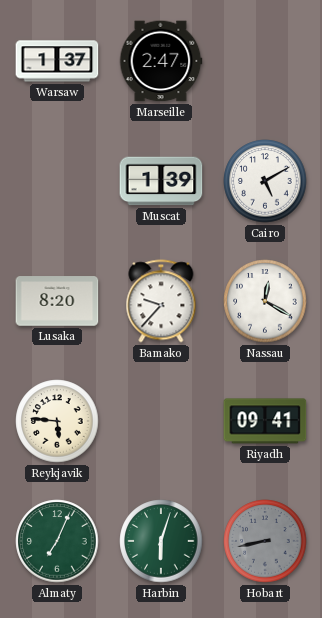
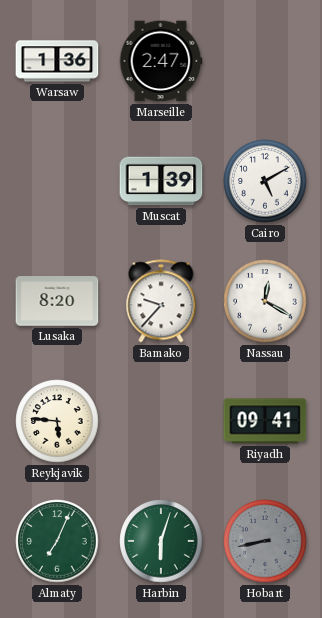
Warsaw: 1:37 -> 1:36 (57, 61)
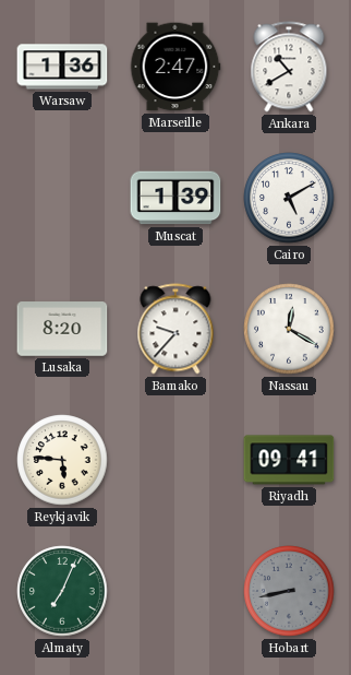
Ankara: none -> 10:40 (289, 67)
Harbin: 6:03 -> none (161, 541)
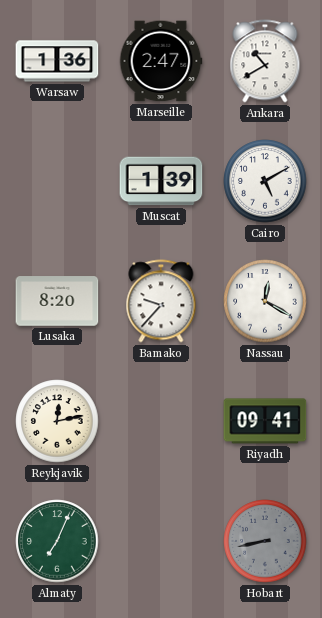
Reykjavik: 5:46 -> 12:13 (57, 421)
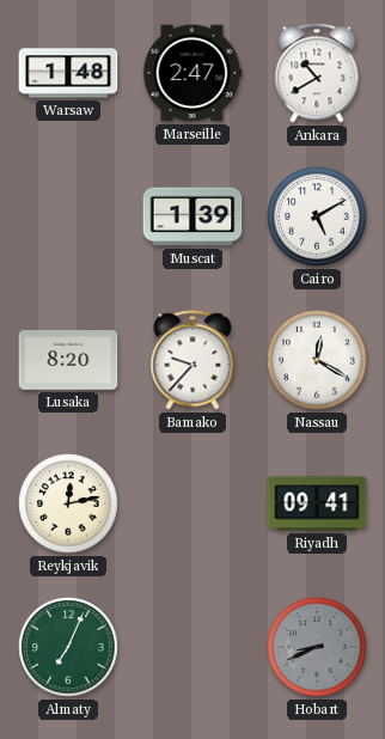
Warsaw: 1:36 -> 1:48 (68, 73)
Hobart: 8:43 -> 8:41 (317, 647)
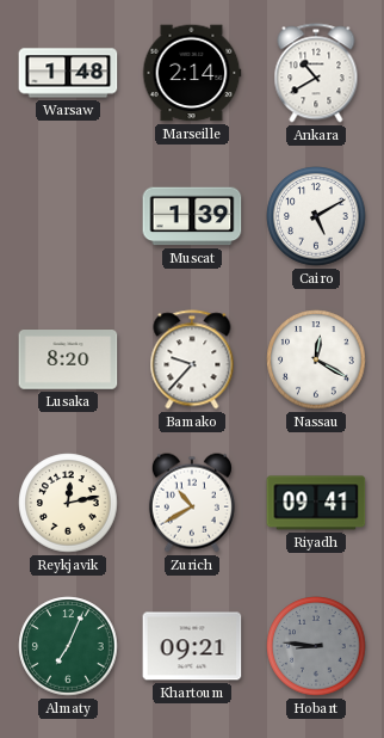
Marseille: 2:47 -> 2:14 (192, 73)
Zurich: none -> 10:40 (192, 503)
Khartoum: none -> 09:21 (192, 646)
Hobart: 8:41 -> 8:46 (316, 646)
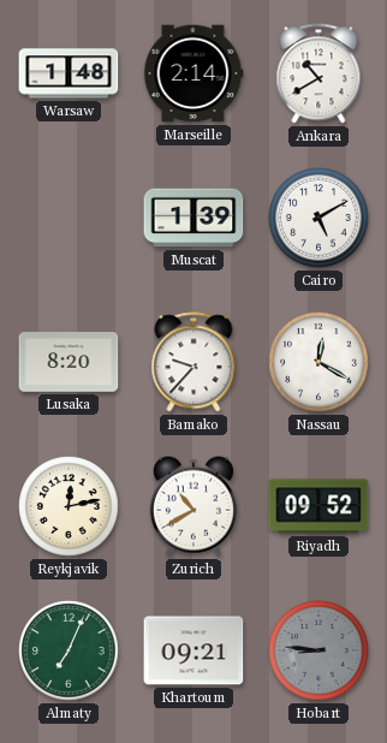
Riyadh: 09:41 -> 09:52 (318, 506)
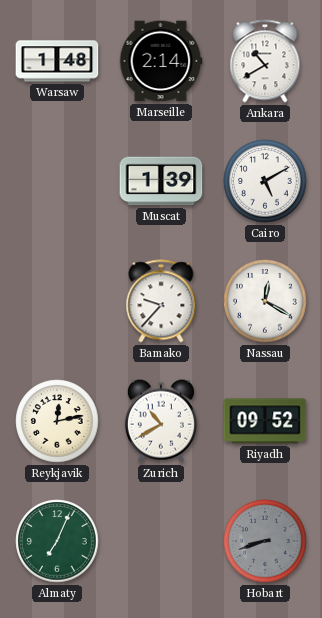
Lusaka: 8:20 -> none (69, 362)
Khartoum: 09:21 -> none (194, 650)
Hobart: 8:46 -> 8:42 (265, 541)
